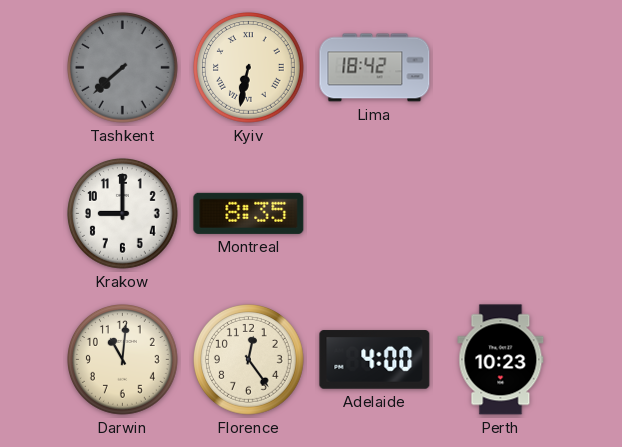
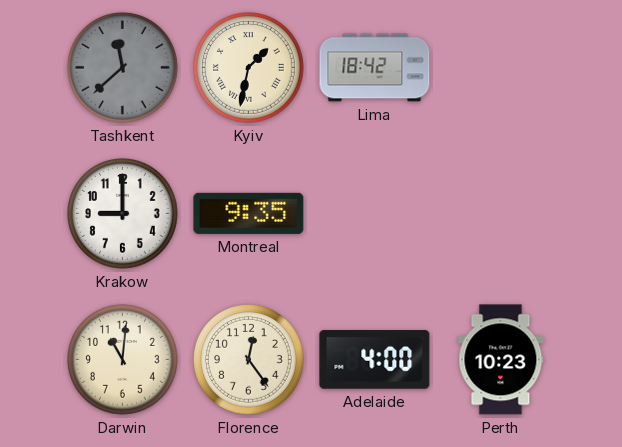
Tashkent: 7:38 -> 11:38 (123, 68)
Kyiv: 6:32 -> 1:32 (249, 68)
Montreal: 8:35 -> 9:35 (249, 213)
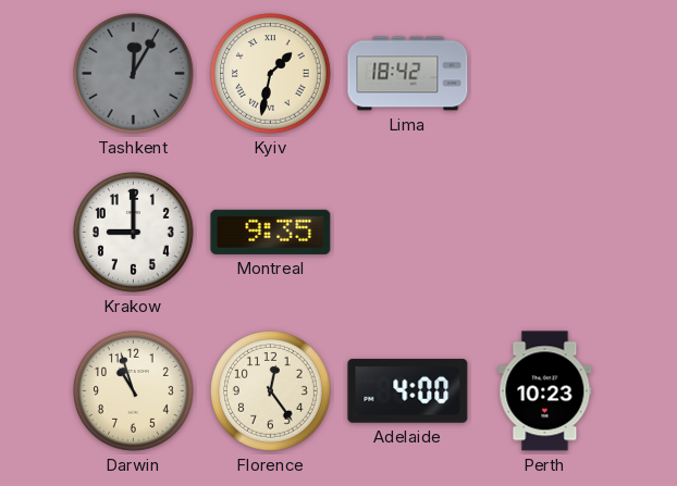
Tashkent: 11:38 -> 12:05 (134, 74)
Darwin: 11:01 -> 10:57 (134, 391)
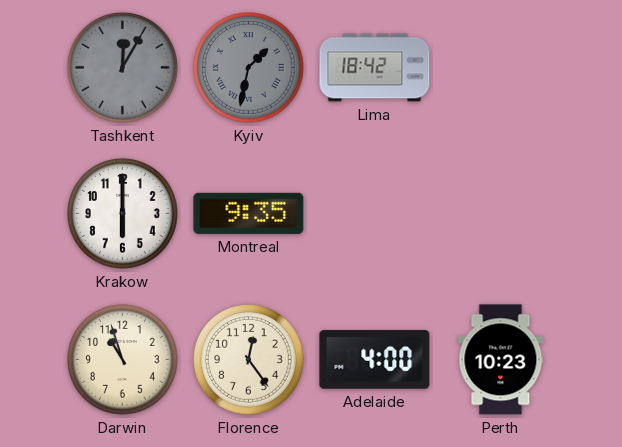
Kyiv dial: cream -> grey (249, 68)
Krakow: 9:00 -> 6:00 (123, 214)
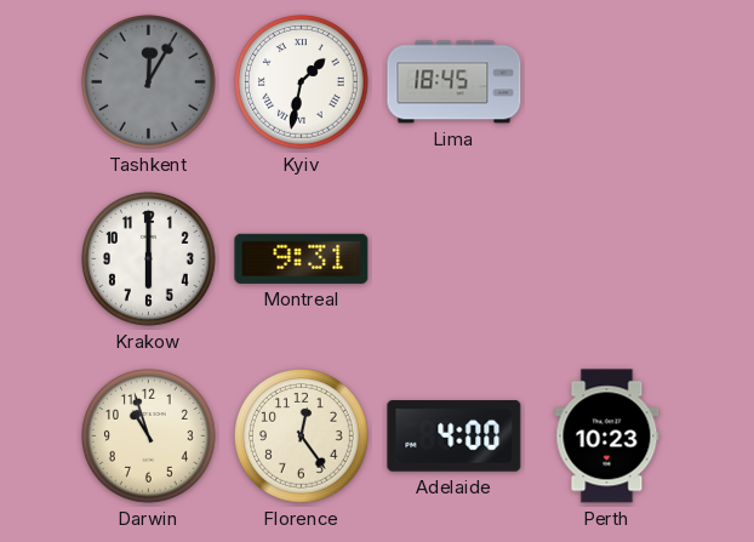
Kyiv dial: grey -> white (302, 82)
Lima: 18:42 -> 18:45 (455, 82)
Montreal: 9:35 -> 9:31 (302, 258)
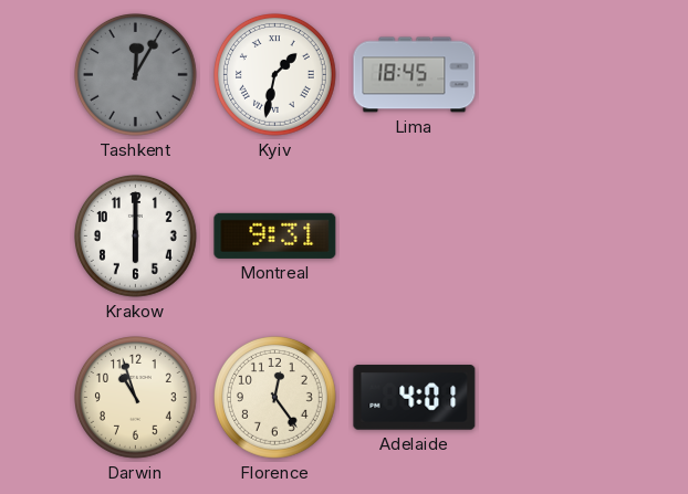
Adelaide: 4:00 -> 4:01 (415, 398)
Perth: 10:23 -> none (607, 437)
